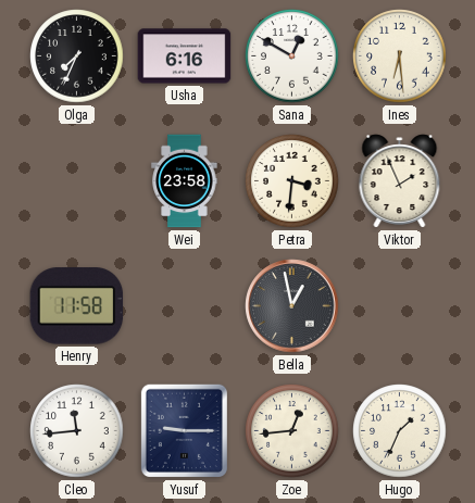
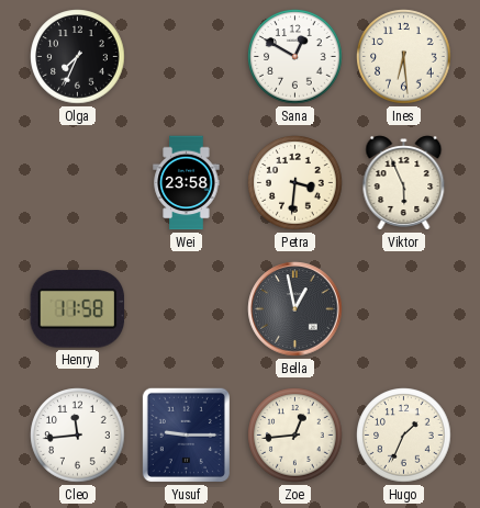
Usha: 6:16 -> none (185, 56)
Viktor: 1:56 -> 5:56 (404, 183)
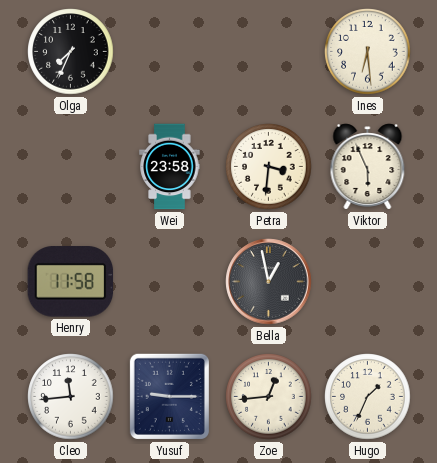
Sana: 12:50 -> none (295, 57)
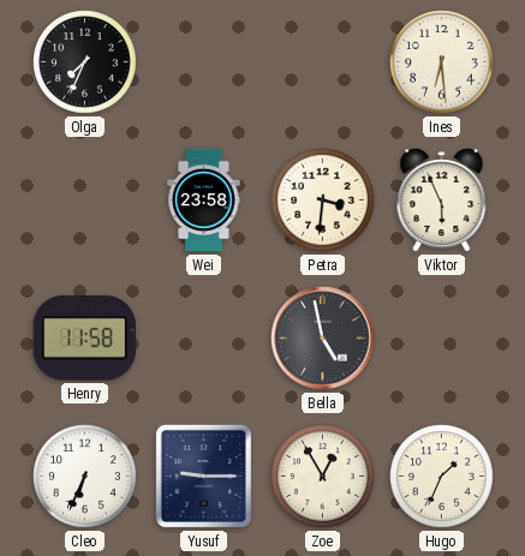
Bella: 12:58 -> 4:58 (323, 339)
Cleo: 11:44 -> 6:34 (85, 477)
Zoe: 12:44 -> 12:55 (323, 477)
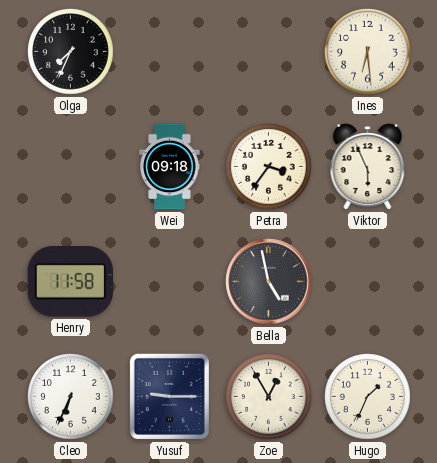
Wei: 23:58 -> 09:18 (170, 167)
Petra: 3:31 -> 3:36 (269, 167)
